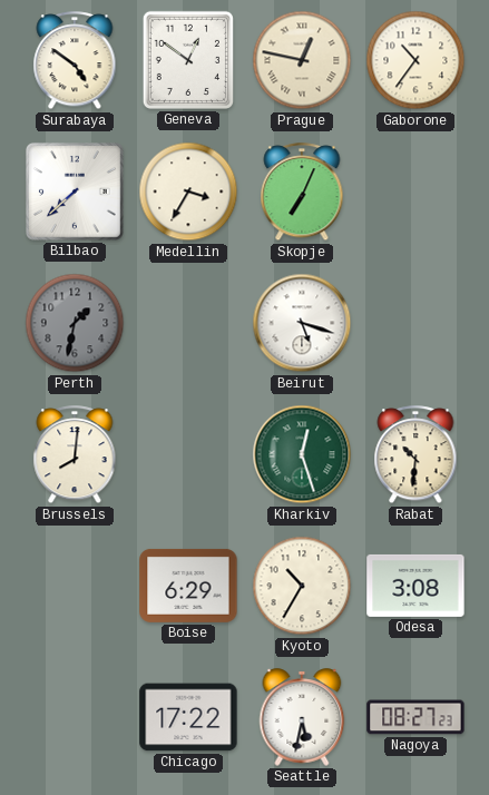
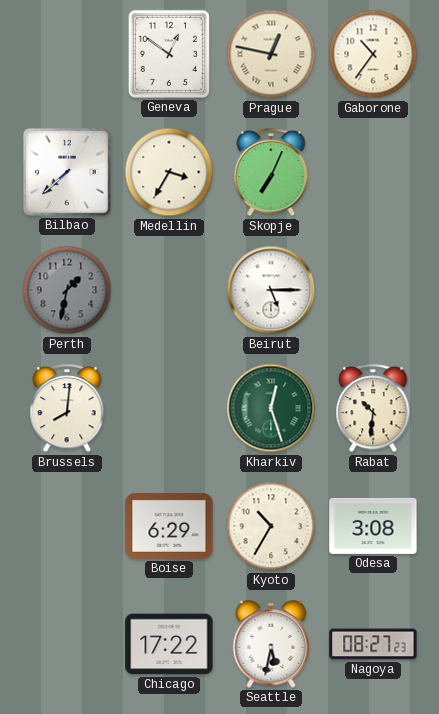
Surabaya: 4:51 -> none (75, 61)
Beirut: 5:18 -> 5:15 (271, 290)
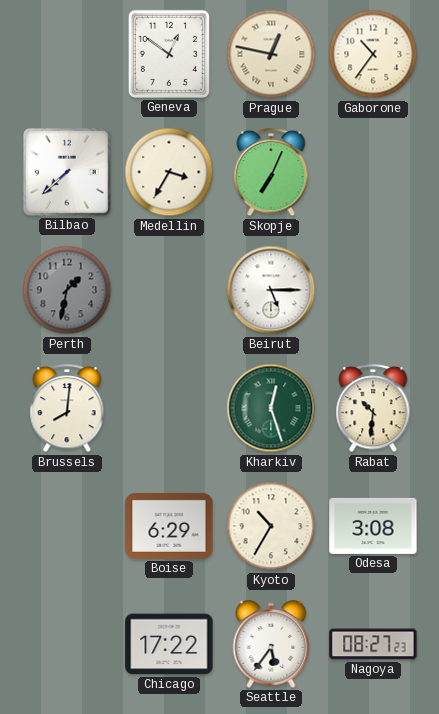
Seattle: 5:32 -> 5:36 (271, 644)
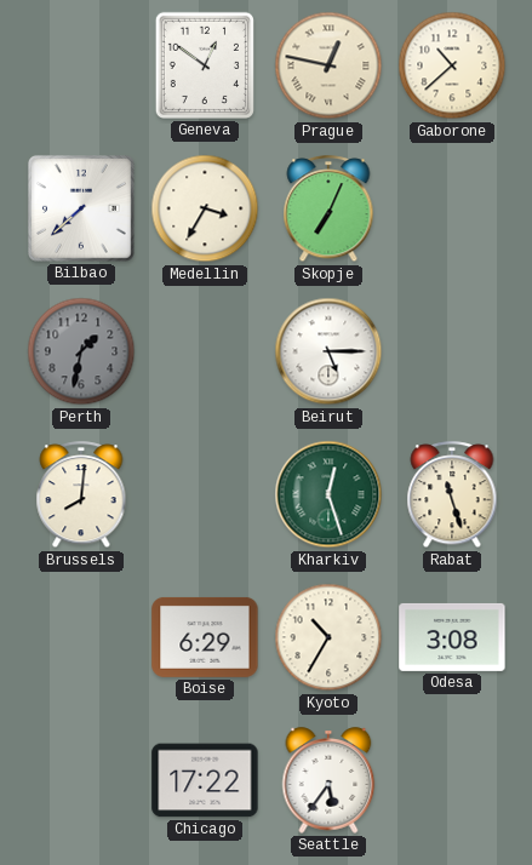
Gaborone: 10:36 -> 10:38 (452, 65)
Rabat: 10:31 -> 11:27 (452, 495)
Nagoya: 08:27 -> none (373, 644)
